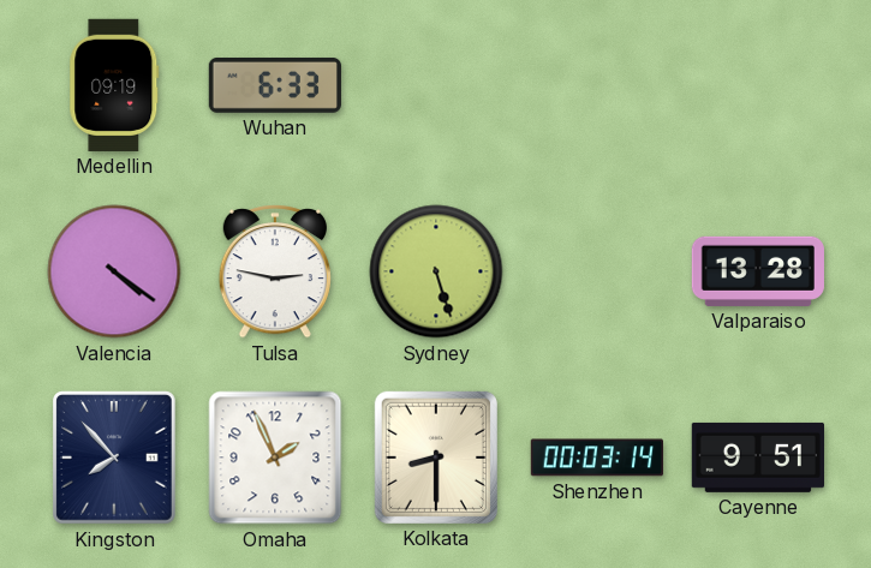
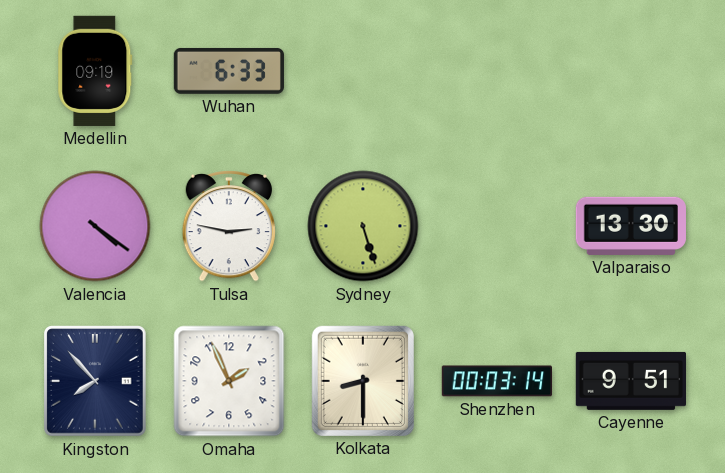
Valparaiso: 13:28 -> 13:30 (630, 226)
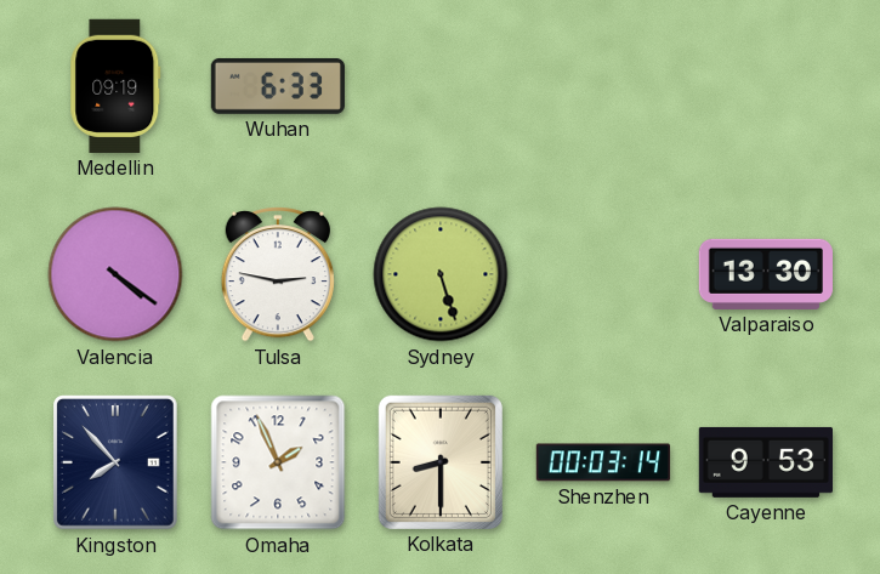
Cayenne: 9:51 -> 9:53 (765, 462)
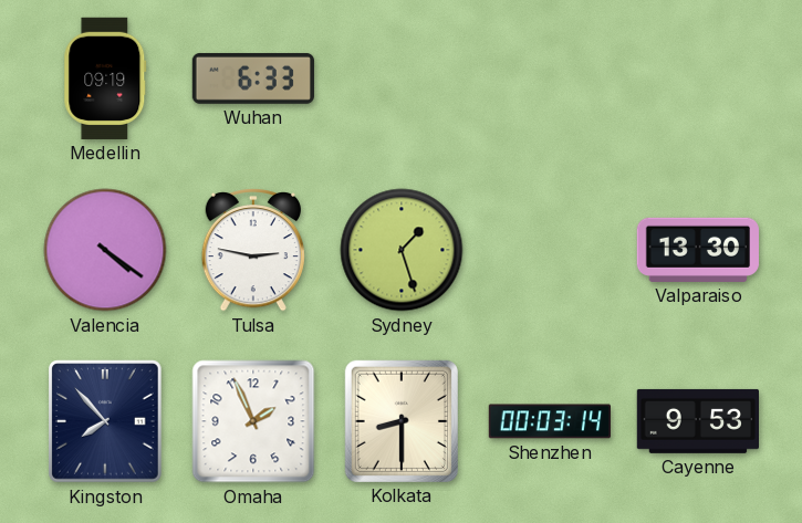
Sydney: 5:27 -> 1:27 (402, 250)
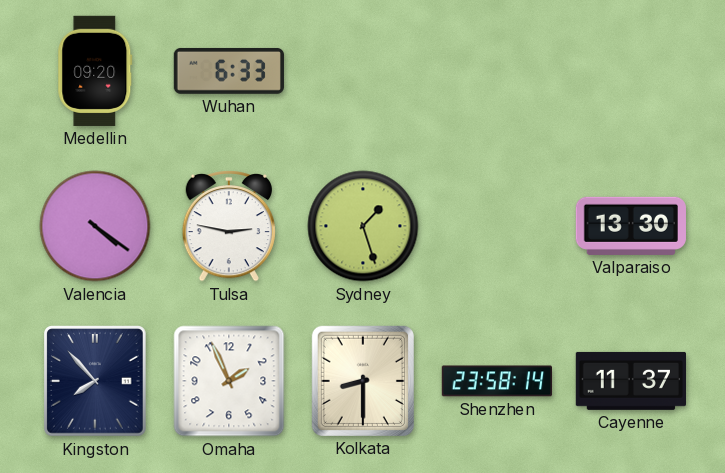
Medellin: 09:19 -> 09:20 (95, 71)
Shenzhen: 00:03 -> 23:58 (496, 381)
Cayenne: 9:53 -> 11:37 (630, 381)
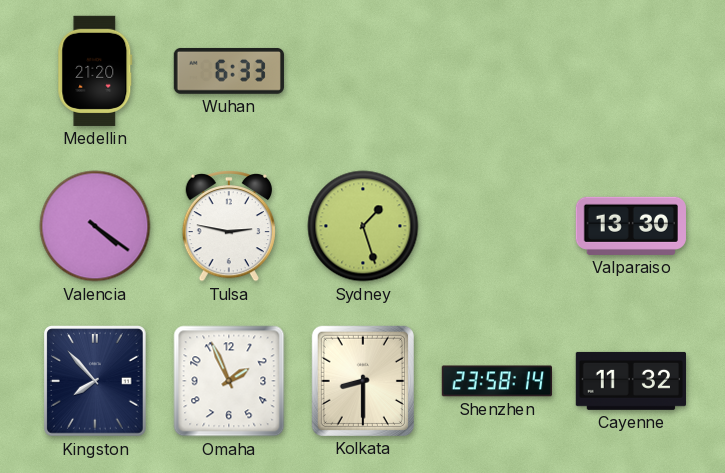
Medellin: 09:20 -> 21:20 (95, 71)
Cayenne: 11:37 -> 11:32 (630, 381)
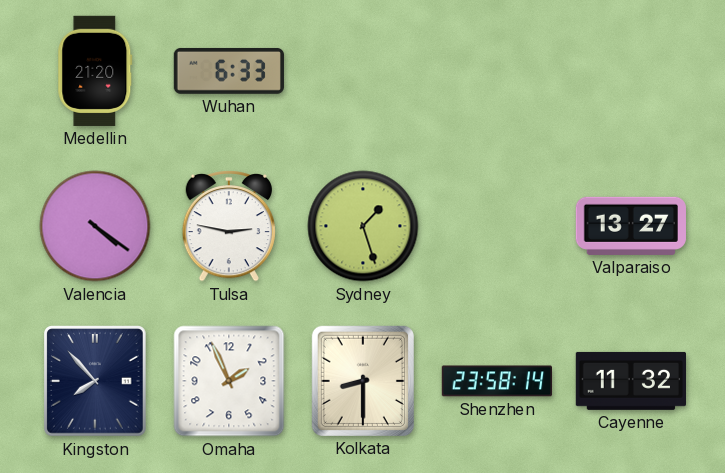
Valparaiso: 13:30 -> 13:27 (630, 226)
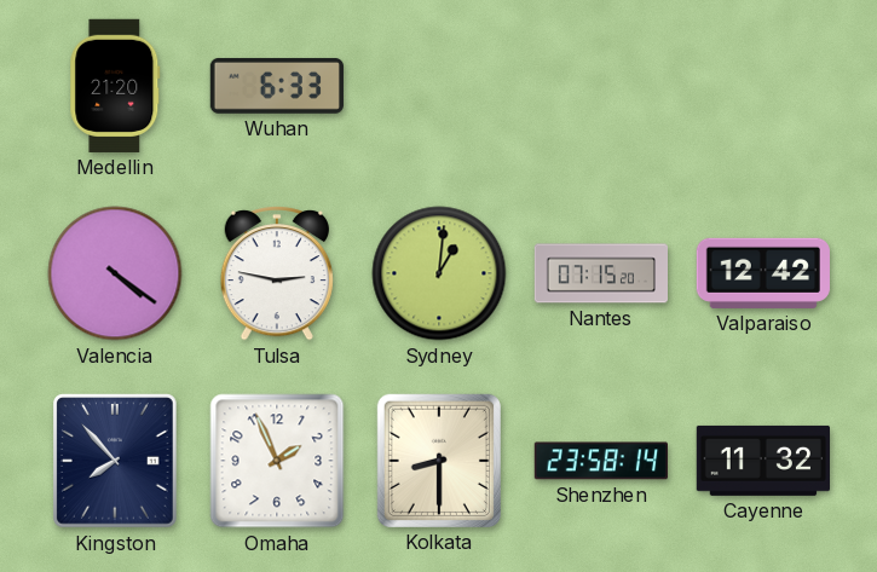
Sydney: 1:27 -> 1:01 (439, 273)
Nantes: none -> 07:15 (600, 273)
Valparaiso: 13:27 -> 12:42 (762, 273)
